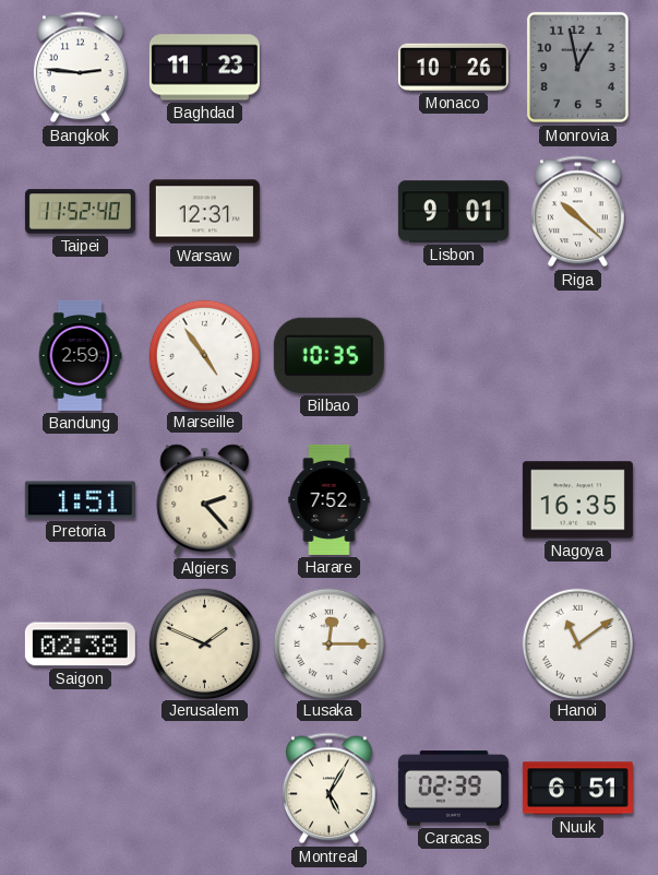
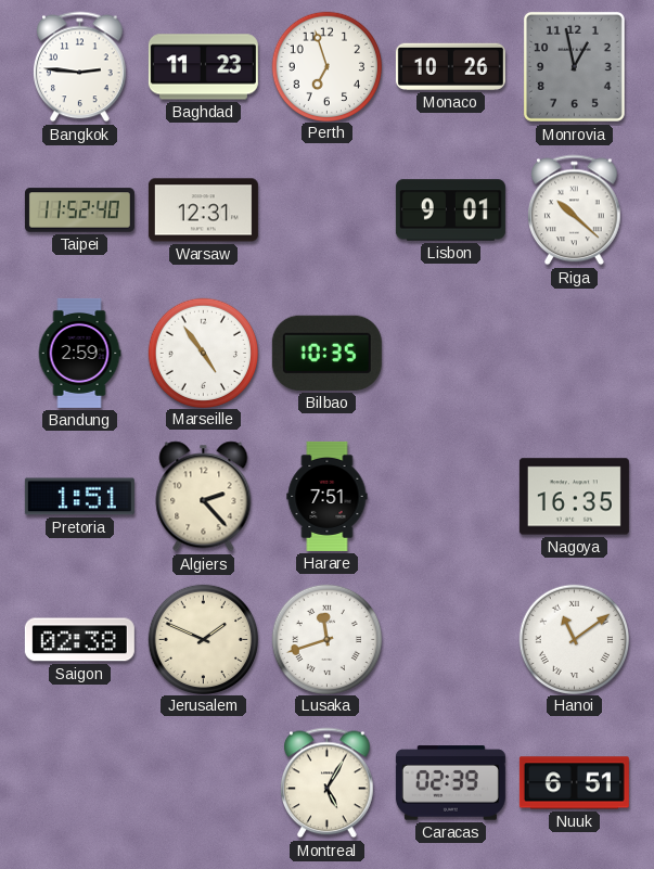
Perth: none -> 6:57 (326, 66)
Harare: 7:52 -> 7:51 (328, 496)
Lusaka: 12:15 -> 11:42 (326, 639)
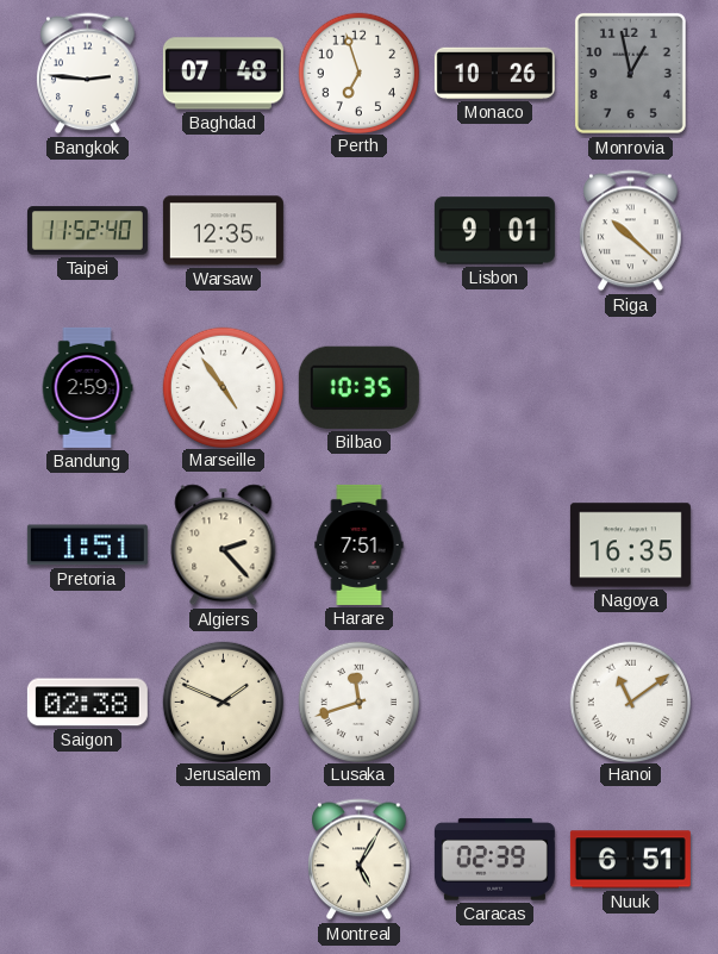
Baghdad: 11:23 -> 07:48 (223, 74)
Warsaw: 12:31 -> 12:35 (223, 231)
